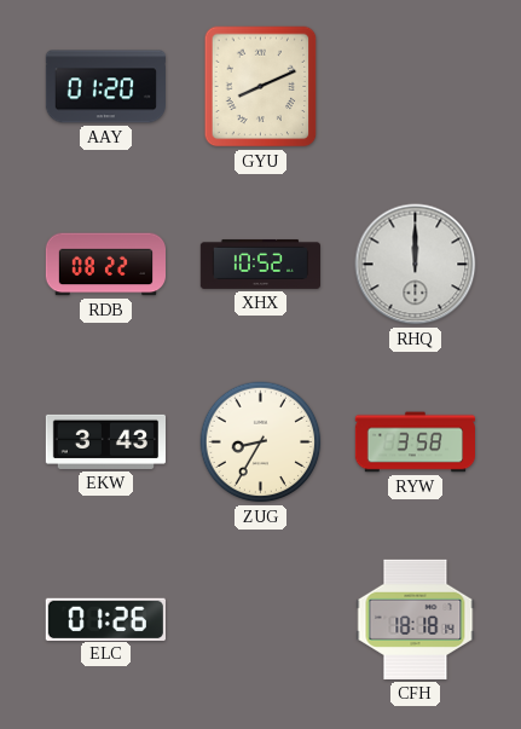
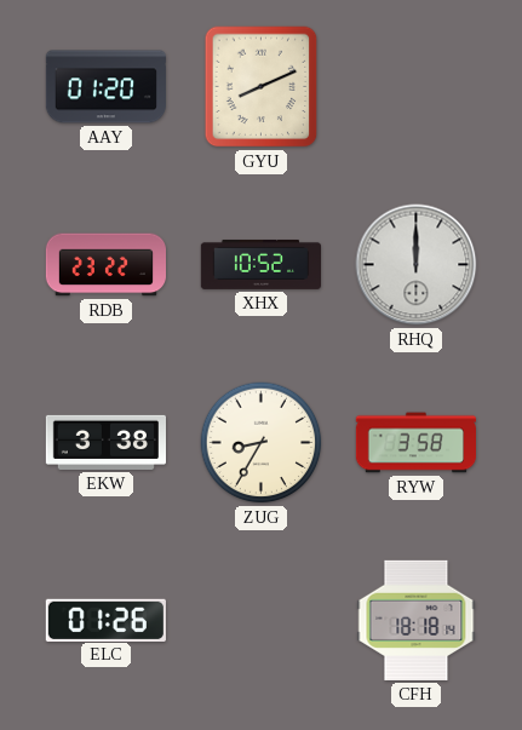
RDB: 08:22 -> 23:22 (105, 265)
EKW: 3:43 -> 3:38 (105, 442)
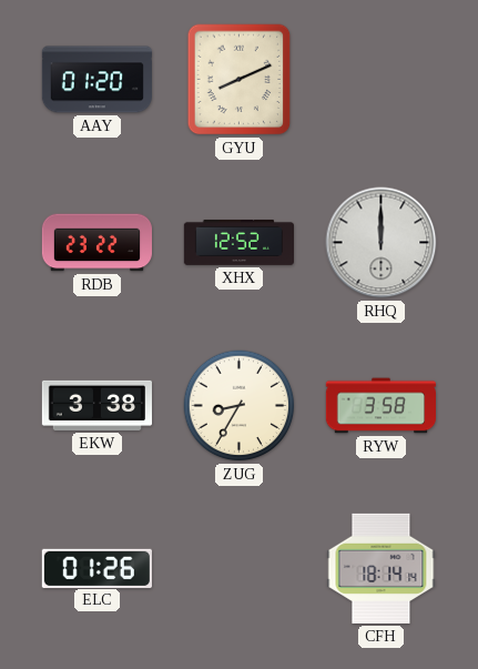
XHX: 10:52 -> 12:52 (238, 242)
CFH: 18:18 -> 18:14 (382, 568)
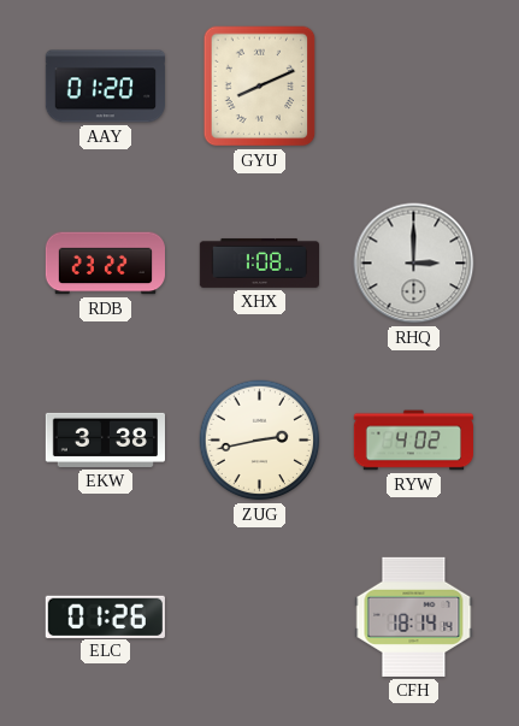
XHX: 12:52 -> 1:08 (259, 262)
RHQ: 12:00 -> 3:00 (414, 264)
ZUG: 8:35 -> 2:43 (260, 441)
RYW: 3:58 -> 4:02 (413, 441)
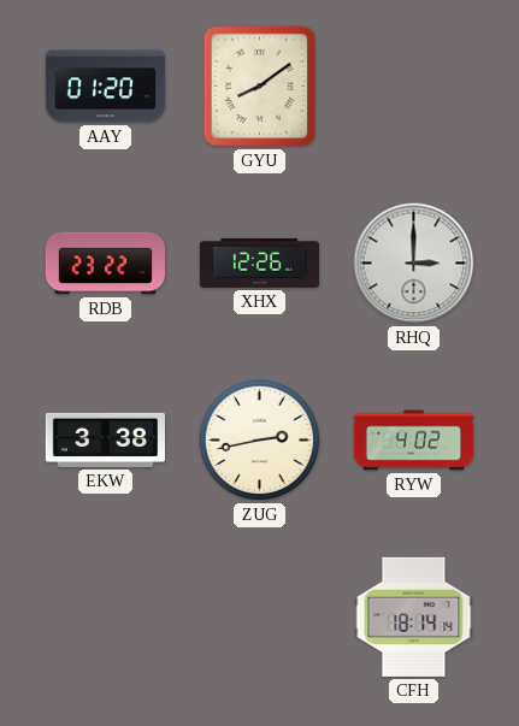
GYU: 8:11 -> 8:09 (260, 87)
XHX: 1:08 -> 12:26 (259, 262)
ELC: 01:26 -> none (105, 616)
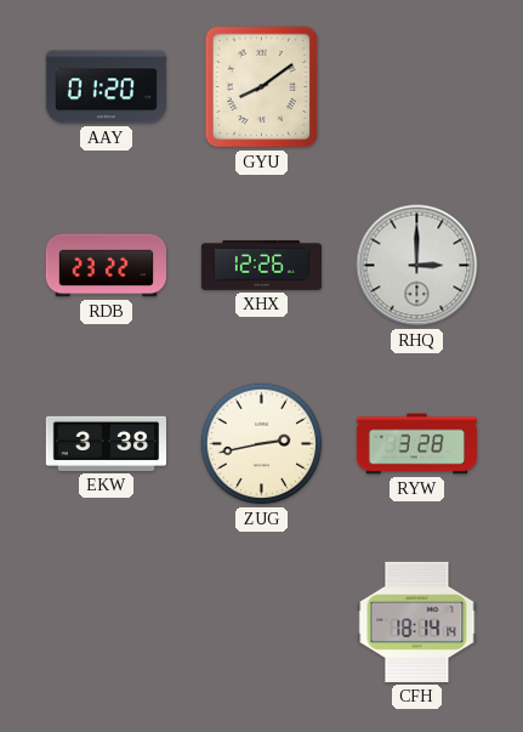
RYW: 4:02 -> 3:28 (416, 444)
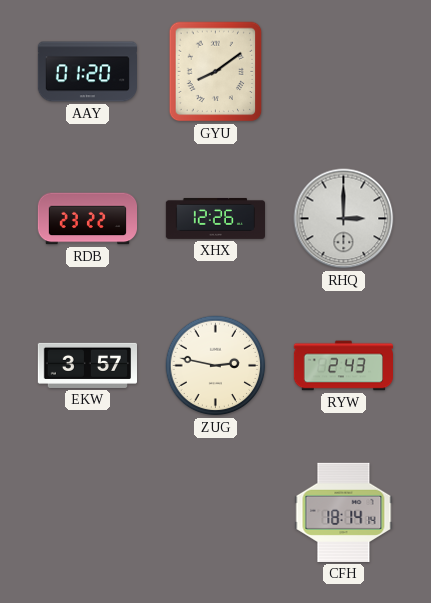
EKW: 3:38 -> 3:57 (87, 365)
ZUG: 2:43 -> 2:47 (216, 366)
RYW: 3:28 -> 2:43 (343, 366)
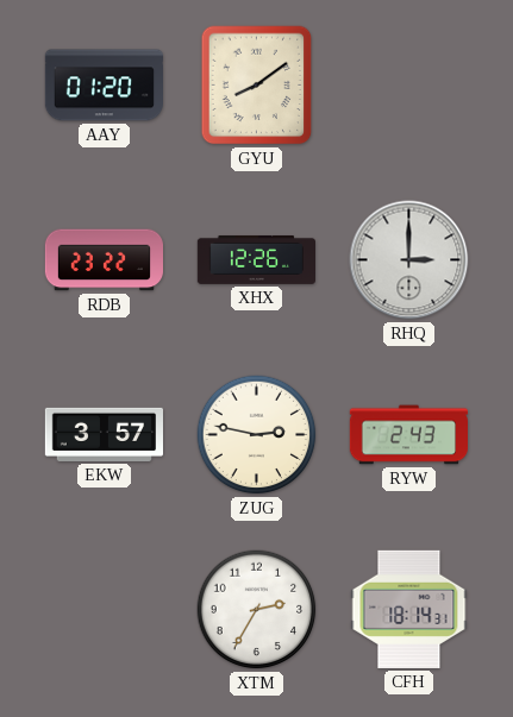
XTM: none -> 2:35 (257, 610)
CFH: 18:14:14 -> 18:14:31 (409, 609)
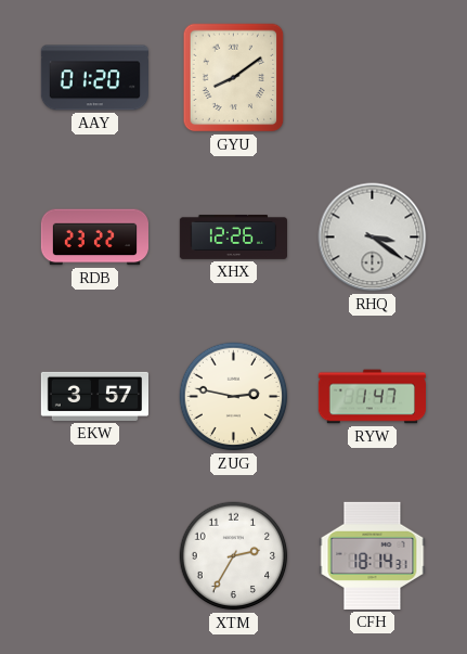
RHQ: 3:00 -> 3:21 (373, 238)
RYW: 2:43 -> 1:47 (372, 397)
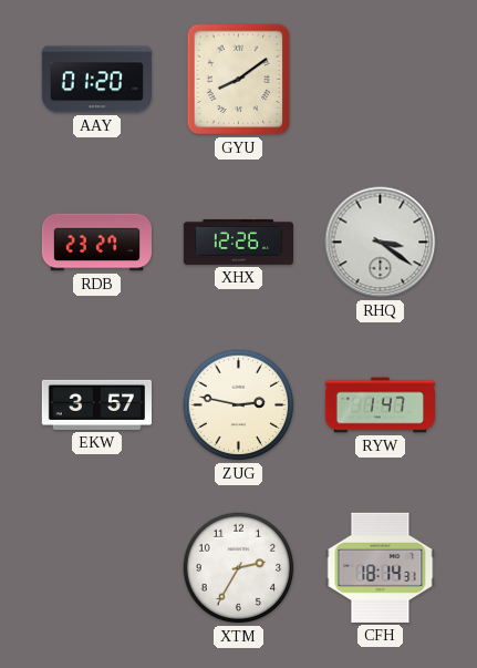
RDB: 23:22 -> 23:27 (96, 243)
